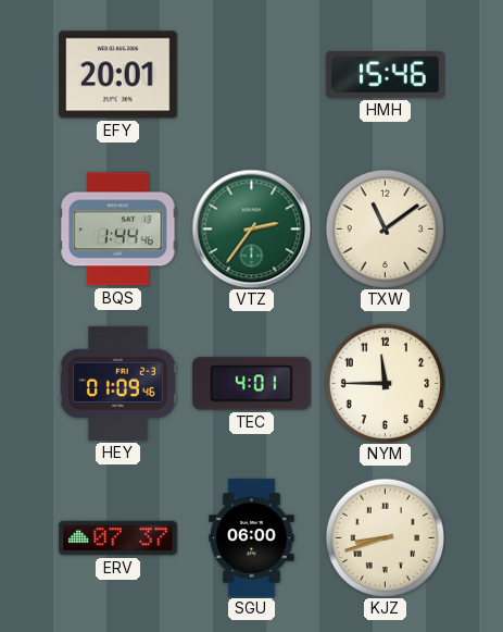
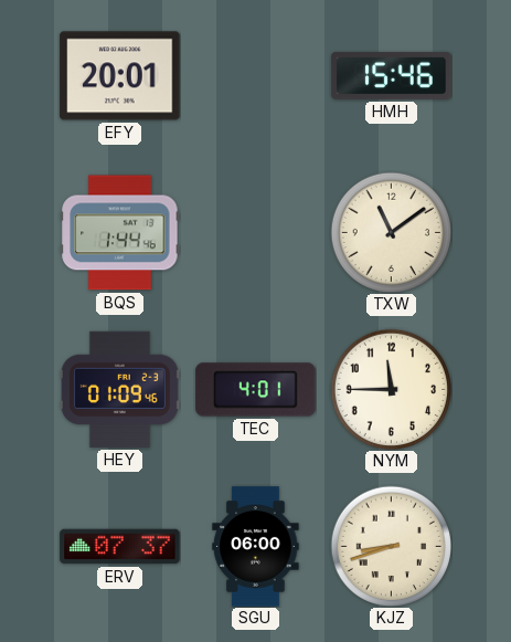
VTZ: 2:36 -> none (251, 228)
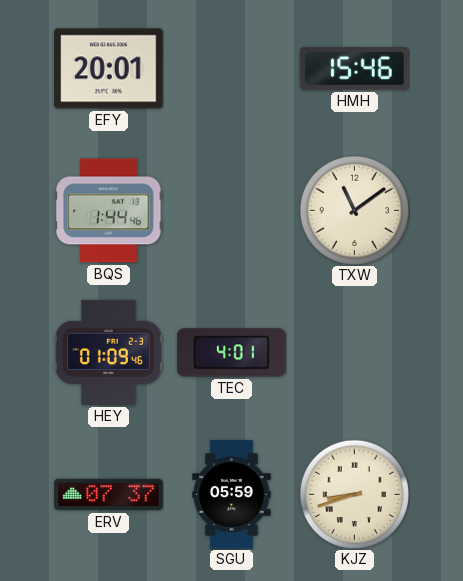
NYM: 11:45 -> none (391, 389)
SGU: 06:00 -> 05:59 (232, 495)
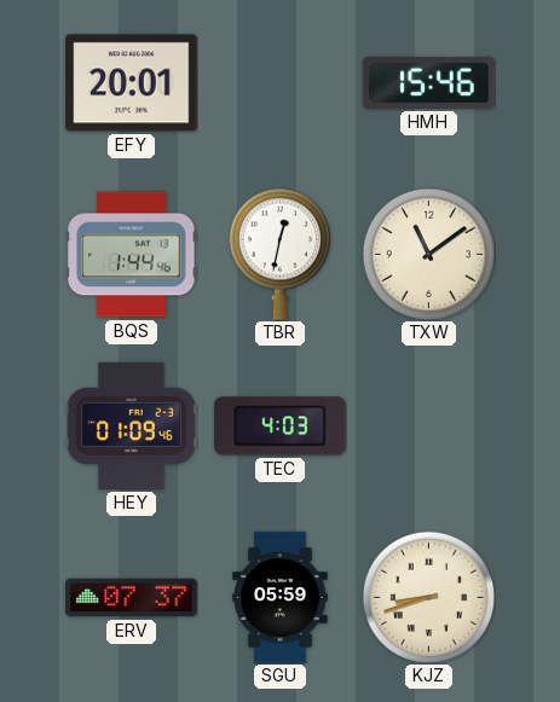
TBR: none -> 12:32 (279, 254)
TEC: 4:01 -> 4:03 (281, 427)
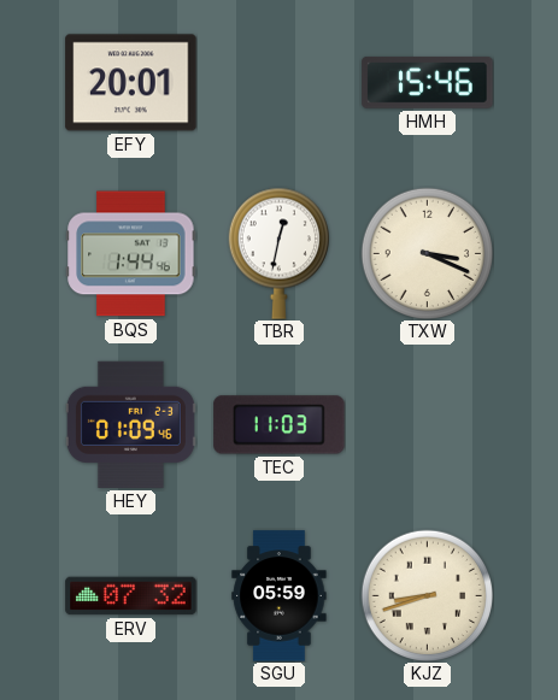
TXW: 11:09 -> 3:19 (427, 253)
TEC: 4:03 -> 11:03 (280, 425)
ERV: 07:37 -> 07:32 (131, 596)
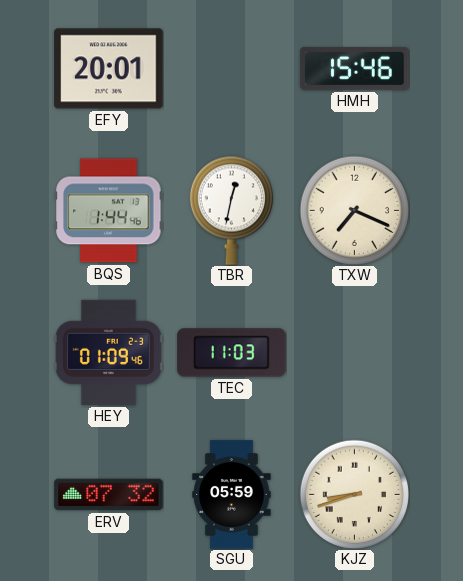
TXW: 3:19 -> 7:19 (354, 210)
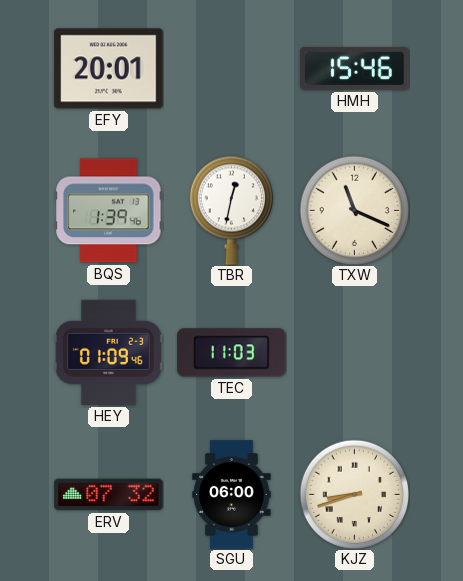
BQS: 1:44 -> 1:39 (109, 211)
TXW: 7:19 -> 11:19 (354, 210)
SGU: 05:59 -> 06:00 (232, 495)
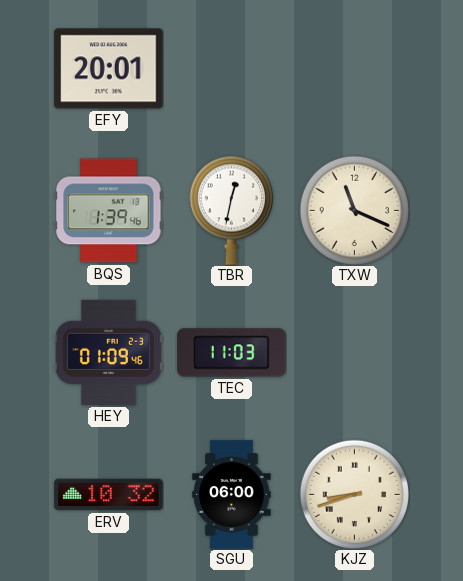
HMH: 15:46 -> none (355, 69)
ERV: 07:32 -> 10:32 (109, 495)
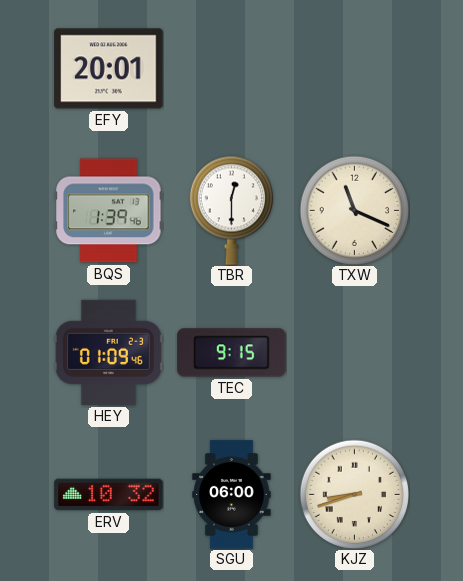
TBR: 12:32 -> 12:30 (231, 210)
TEC: 11:03 -> 9:15 (232, 353)
